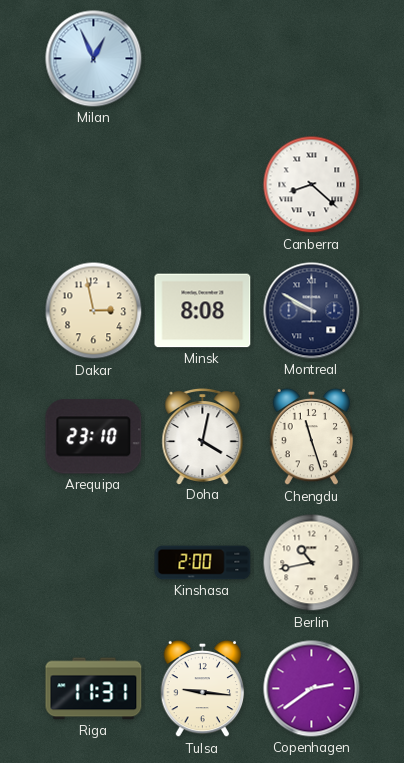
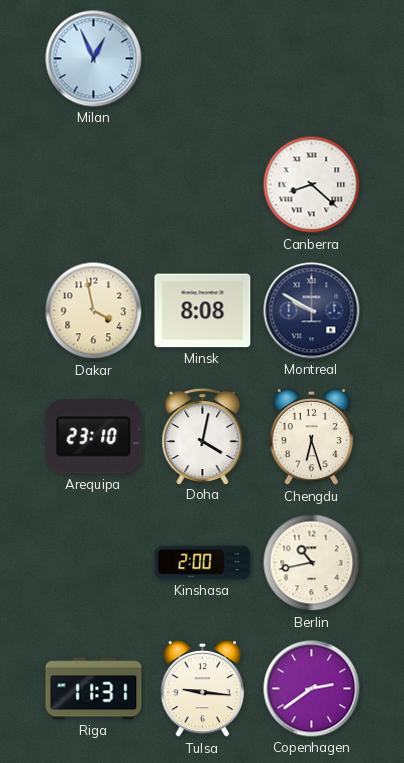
Dakar: 2:58 -> 3:58 (94, 311)
Chengdu: 11:27 -> 6:27 (312, 437)
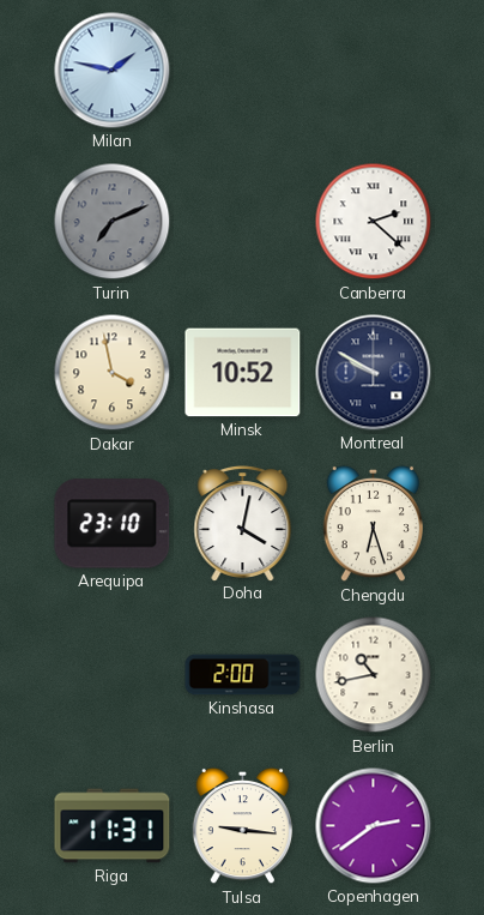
Milan: 12:56 -> 1:47 (113, 71)
Turin: none -> 7:11 (113, 222)
Canberra: 8:22 -> 2:22 (374, 222)
Minsk: 8:08 -> 10:52 (243, 373)
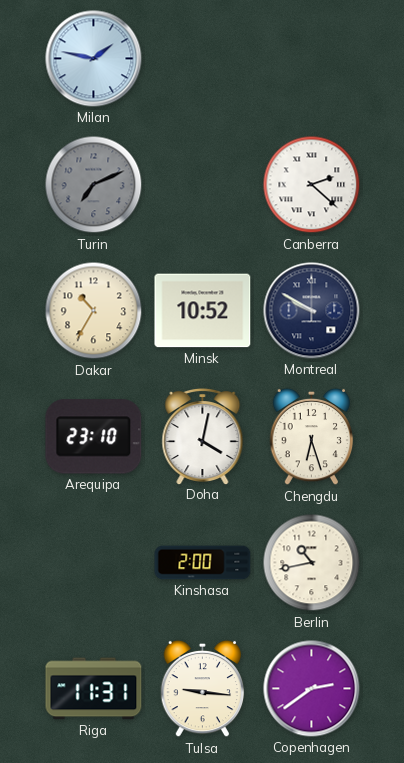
Dakar: 3:58 -> 10:35 (94, 311)
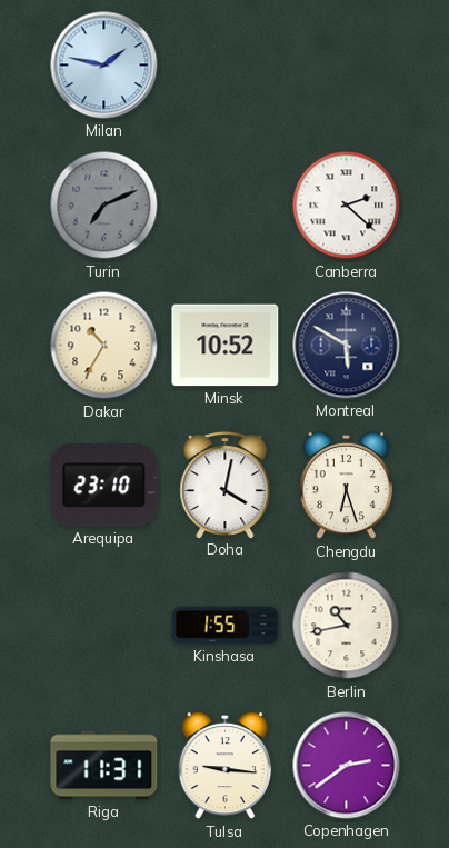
Montreal: 9:50 -> 5:50 (347, 346)
Kinshasa: 2:00 -> 1:55 (226, 626)
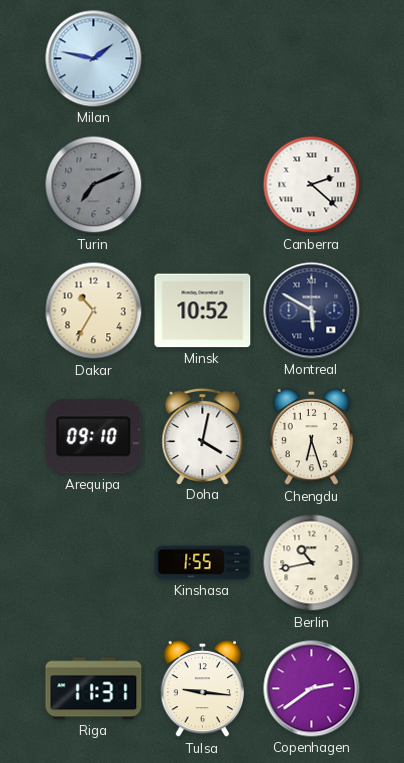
Arequipa: 23:10 -> 09:10 (94, 437)
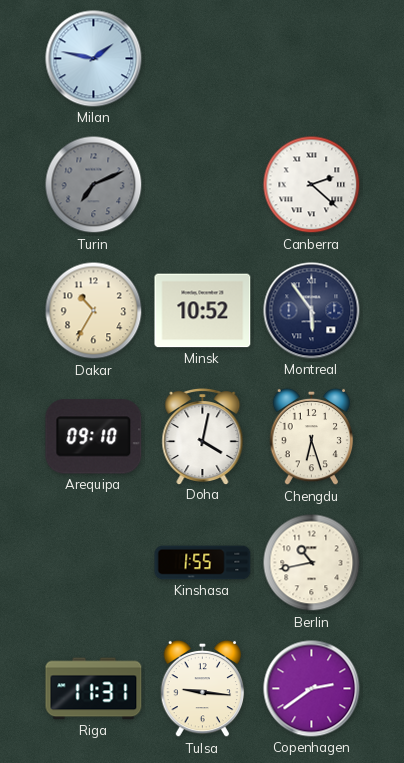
Montreal: 5:50 -> 5:54 (312, 311)
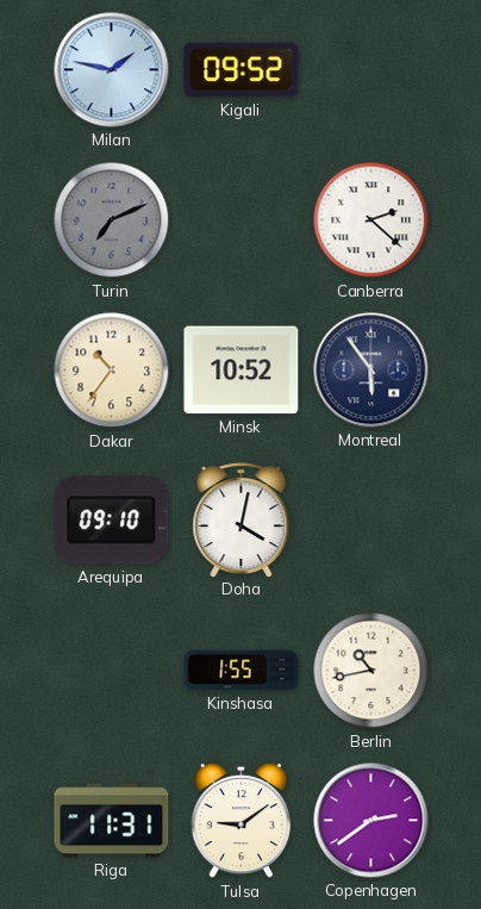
Kigali: none -> 09:52 (242, 70)
Dakar: 10:35 -> 10:36 (112, 371)
Chengdu: 6:27 -> none (312, 437)
Tulsa: 9:16 -> 9:09 (242, 821)
